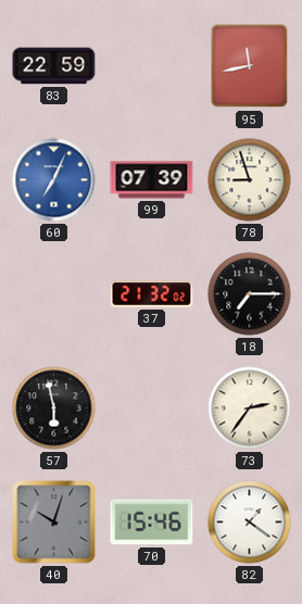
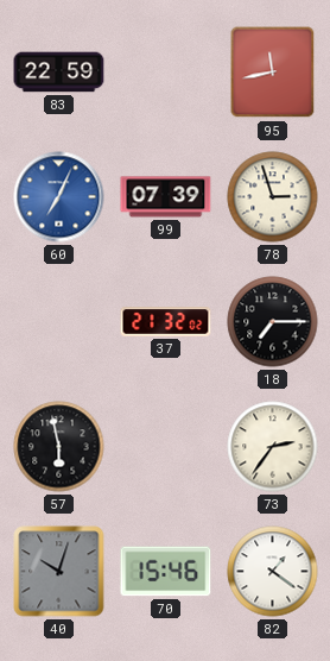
78: 8:57 -> 2:57 (273, 197)
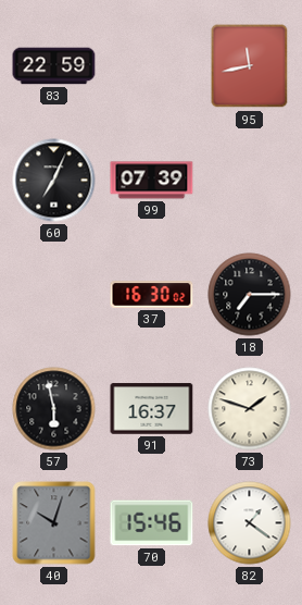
60 dial: blue -> black (54, 181)
78: 2:57 -> none (273, 197)
37: 21:32 -> 16:30 (152, 295)
91: none -> 16:37 (152, 409)
73: 2:36 -> 1:48 (250, 409)
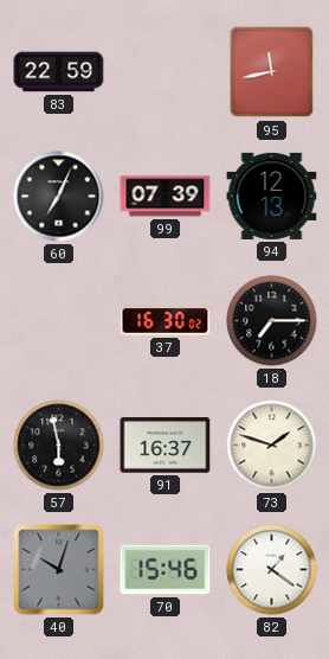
94: none -> 12:13 (272, 196)
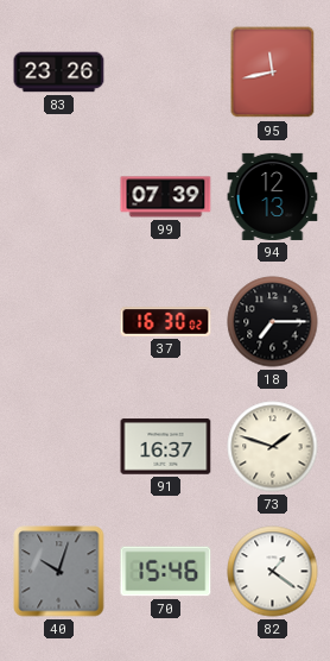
83: 22:59 -> 23:26 (59, 73)
60: 7:04 -> none (59, 197)
57: 5:58 -> none (59, 446)
